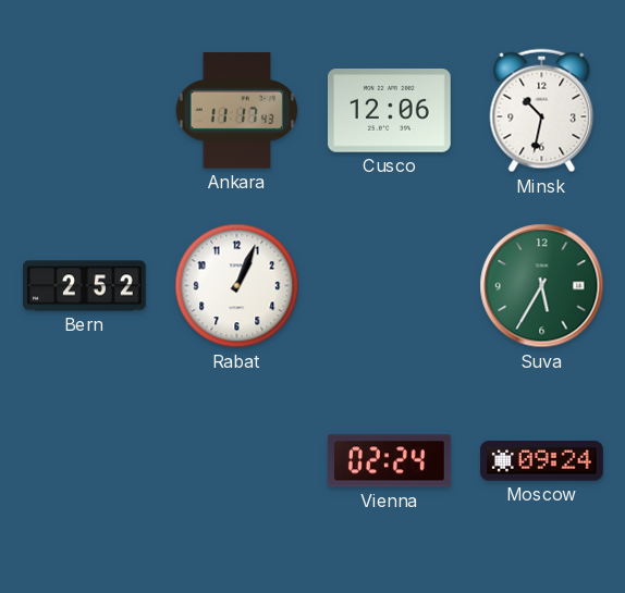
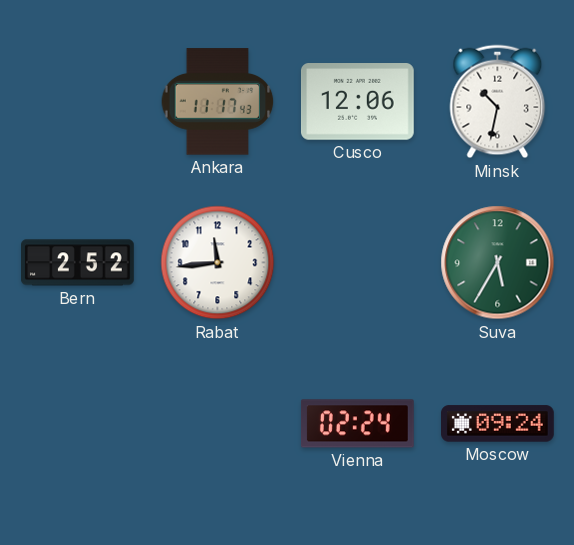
Rabat: 1:04 -> 11:44 (218, 263)
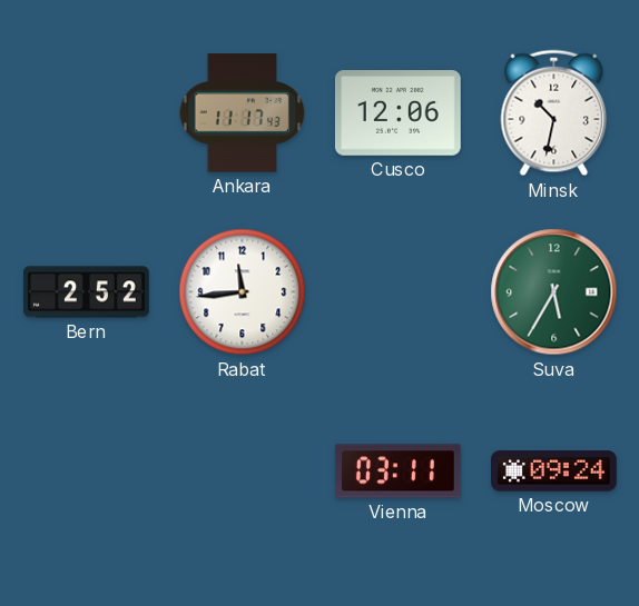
Vienna: 02:24 -> 03:11 (397, 471)
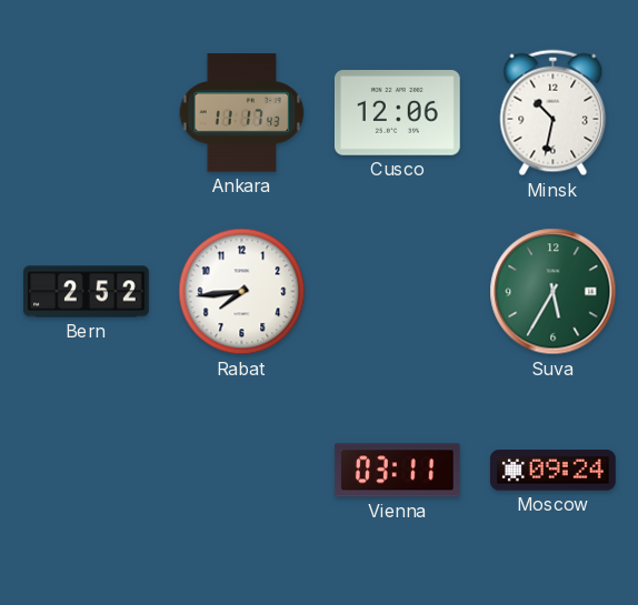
Rabat: 11:44 -> 7:44 (242, 292)
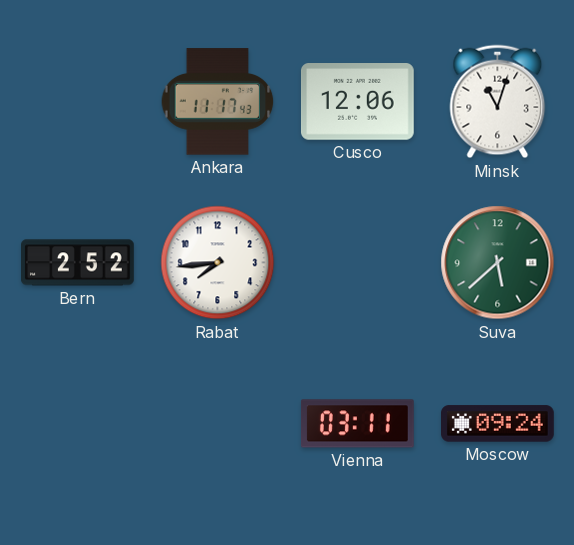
Minsk: 10:32 -> 11:03 (498, 102)
Suva: 5:35 -> 5:38 (498, 263)
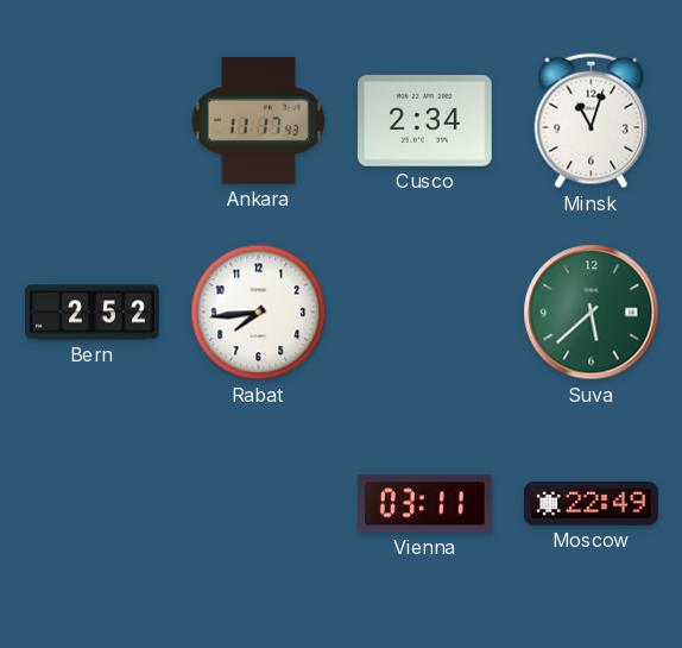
Cusco: 12:06 -> 2:34 (424, 121)
Moscow: 09:24 -> 22:49 (592, 504)
